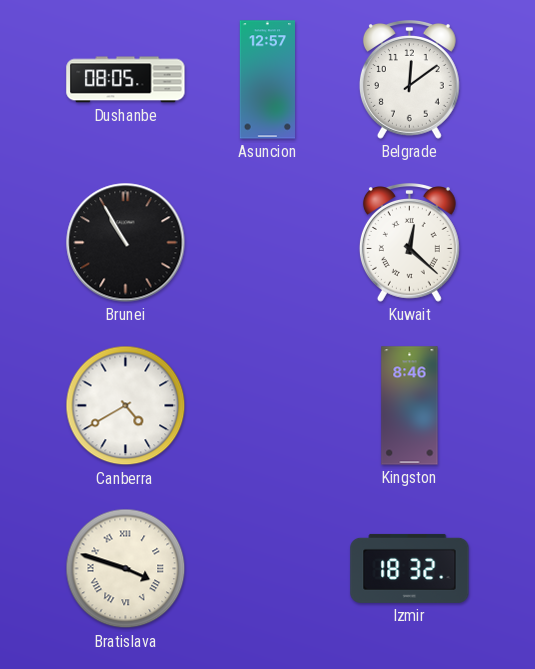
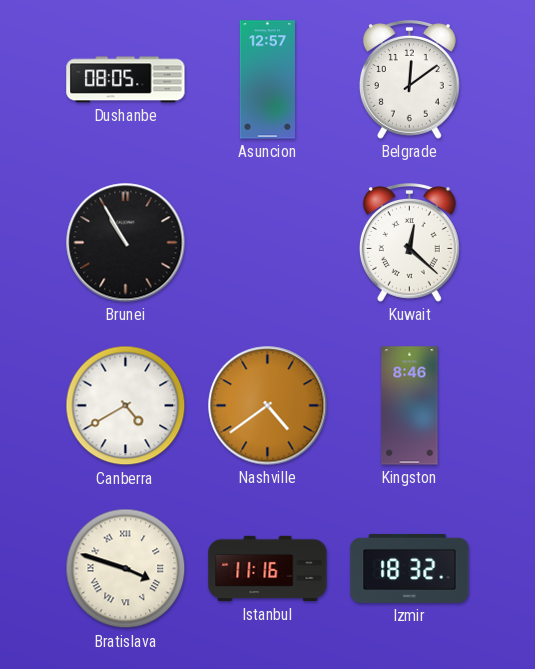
Nashville: none -> 4:39 (268, 406)
Istanbul: none -> 11:16 (268, 569)
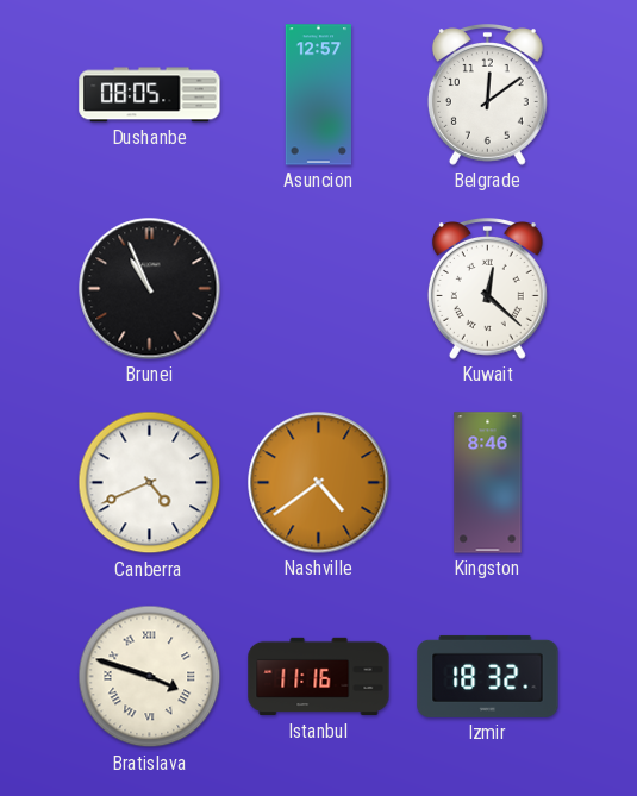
Brunei: 10:55 -> 10:56 (150, 289)
Canberra: 4:40 -> 4:41 (150, 483)
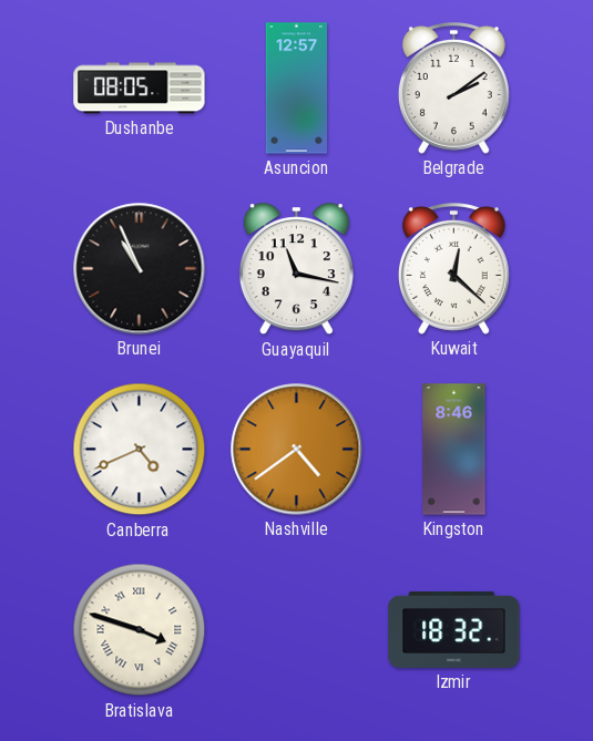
Belgrade: 12:09 -> 2:09 (453, 89)
Guayaquil: none -> 11:17 (296, 269)
Istanbul: 11:16 -> none (319, 677)
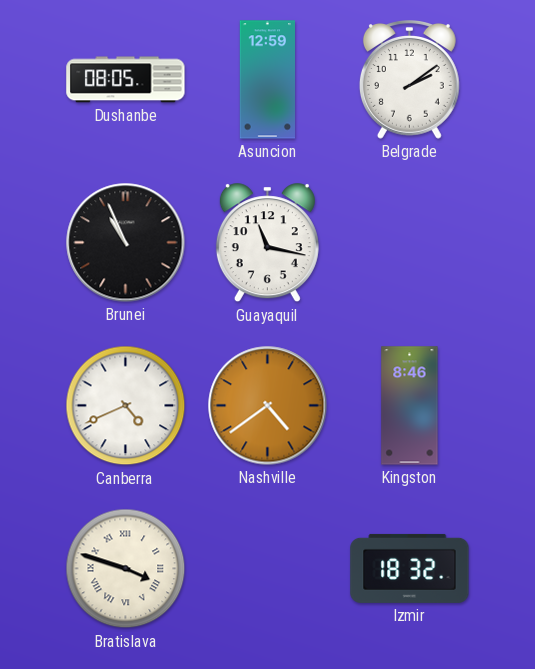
Asuncion: 12:57 -> 12:59 (268, 80)
Kuwait: 12:22 -> none (453, 269)
